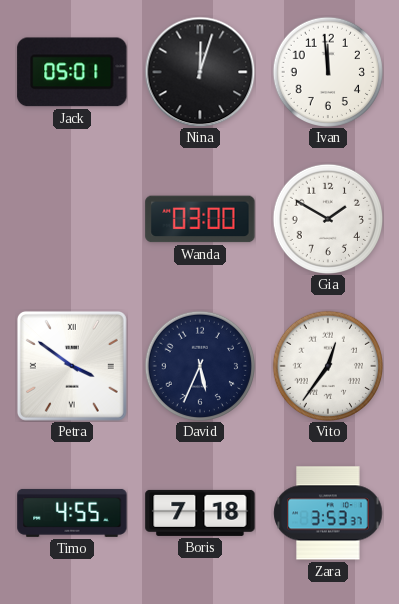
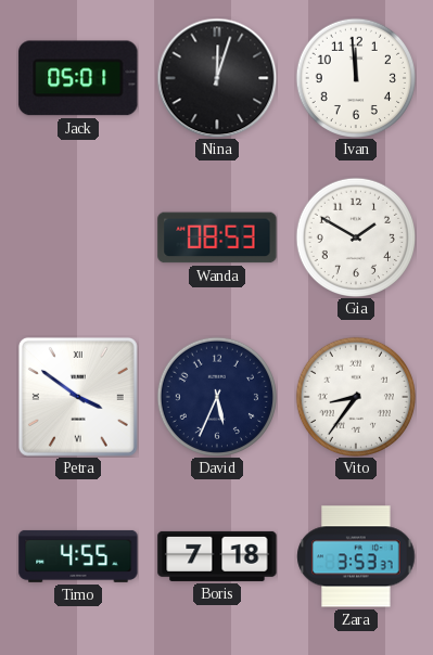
Wanda: 03:00 -> 08:53 (217, 237)
Vito: 12:36 -> 8:36 (355, 396)
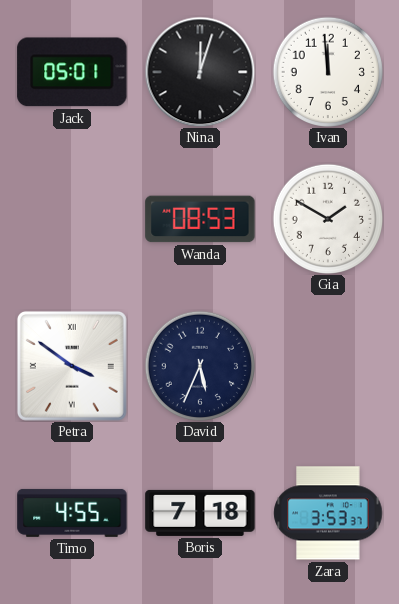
Vito: 8:36 -> none (355, 396)
